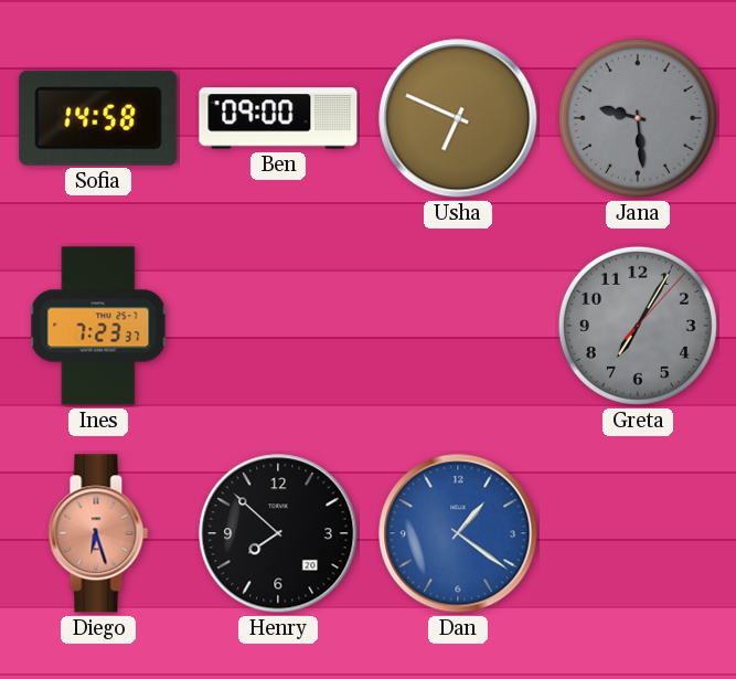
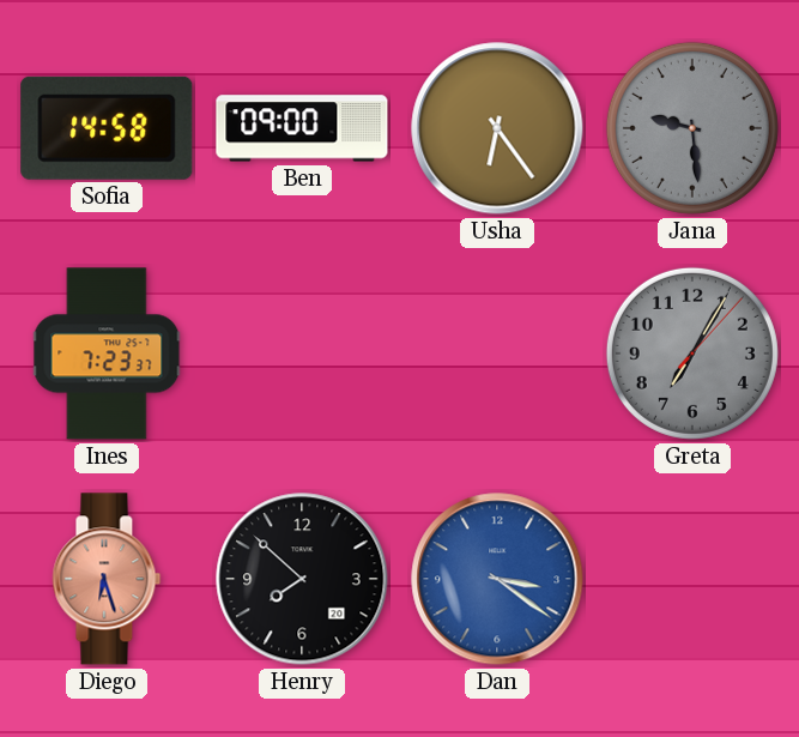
Usha: 6:49 -> 6:24 (497, 128)
Dan: 1:21 -> 3:21 (497, 579)
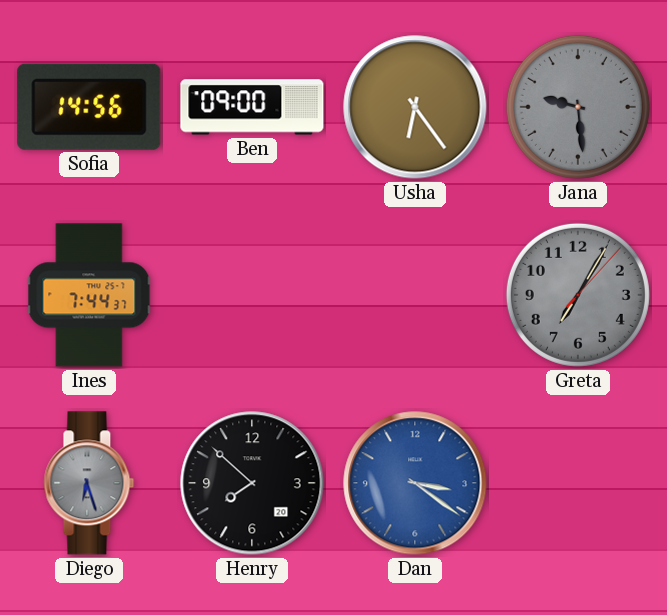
Sofia: 14:58 -> 14:56 (89, 107)
Ines: 7:23 -> 7:44 (89, 295)
Diego dial: salmon -> grey (89, 483)
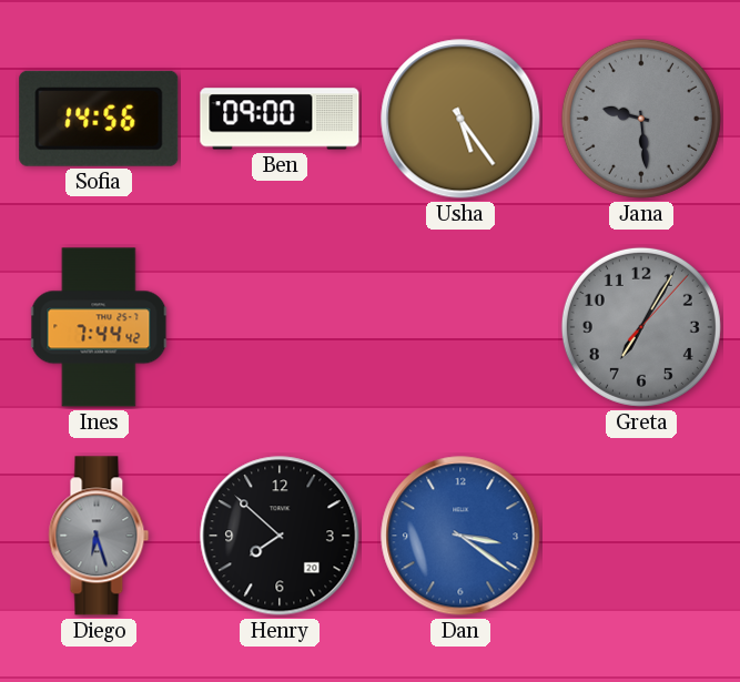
Usha: 6:24 -> 5:24 (460, 119)
Ines: 7:44:37 -> 7:44:42 (99, 327)
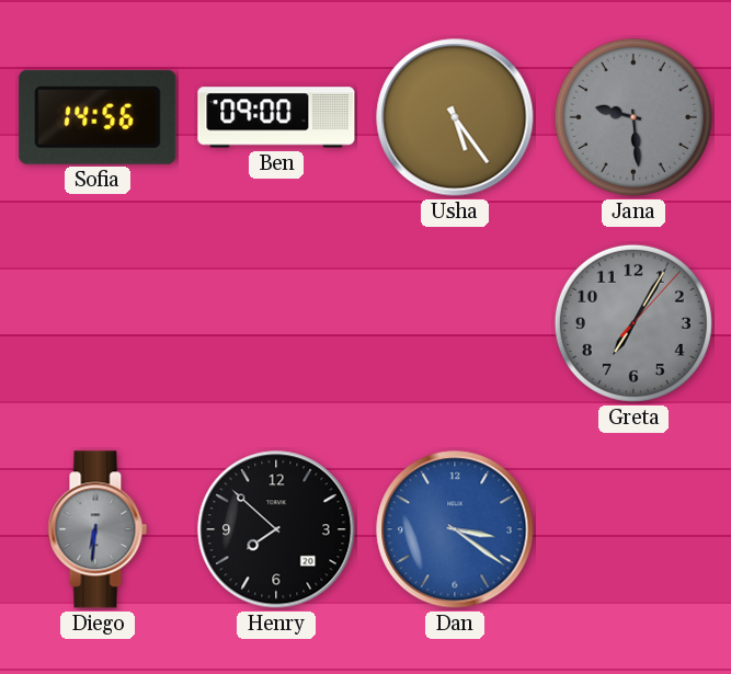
Ines: 7:44 -> none (99, 327)
Diego: 6:27 -> 6:31 (98, 529)
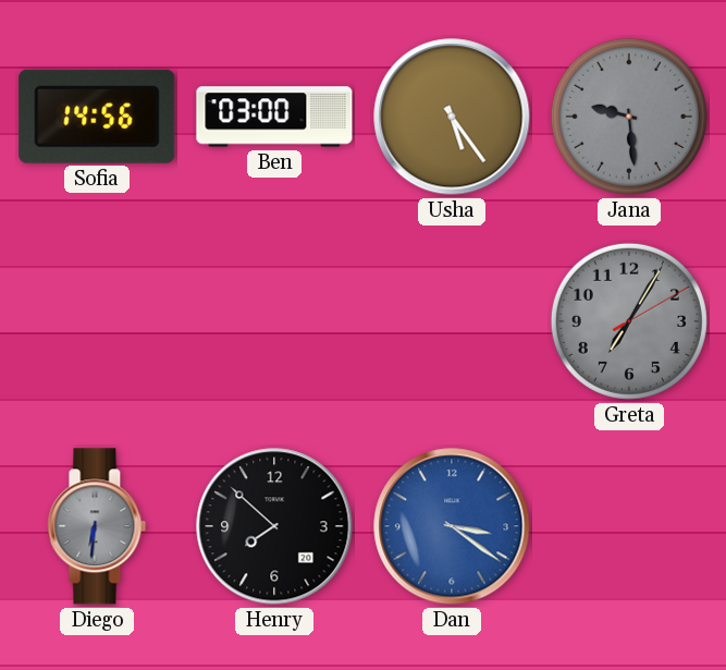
Ben: 09:00 -> 03:00 (274, 117)
Greta: 7:05:07 -> 7:05:10 (629, 321)
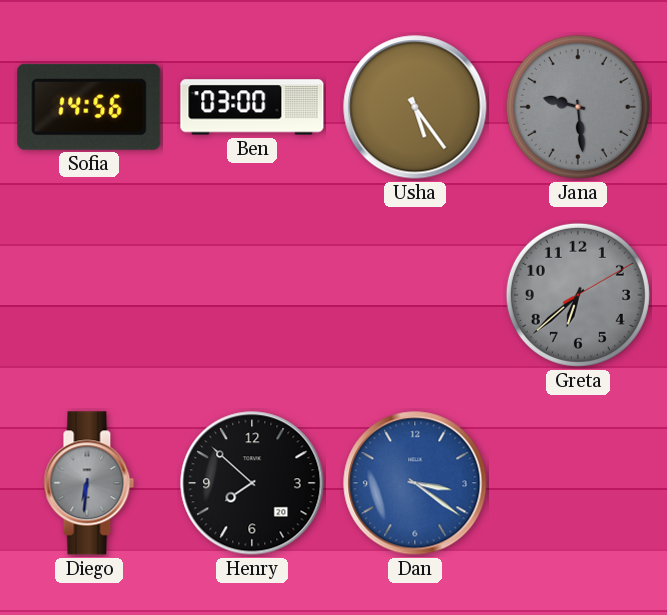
Greta: 7:05 -> 6:38 (578, 295)
